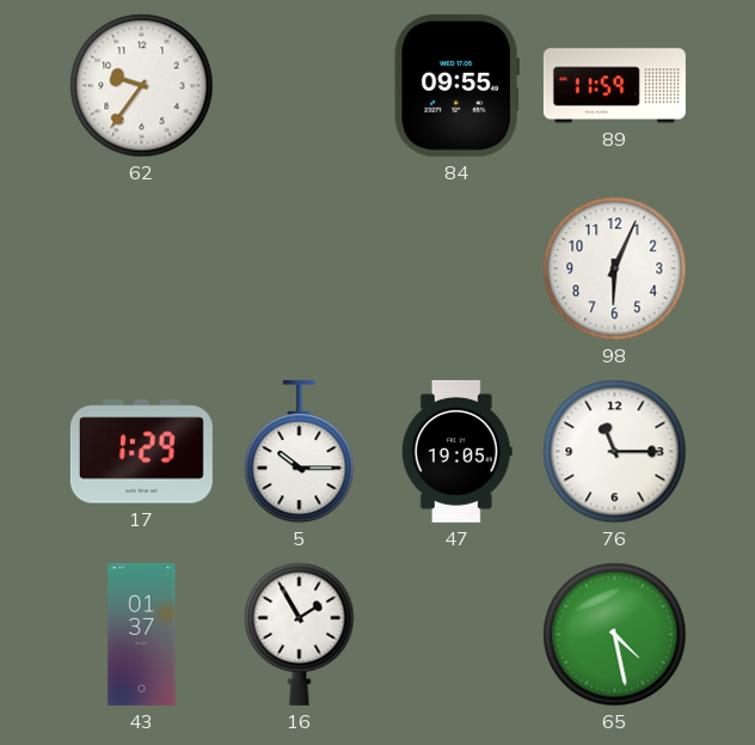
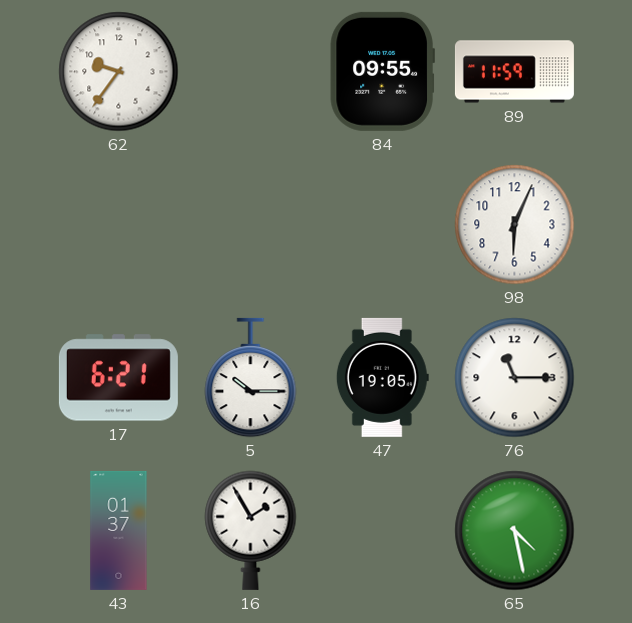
17: 1:29 -> 6:21 (118, 378)
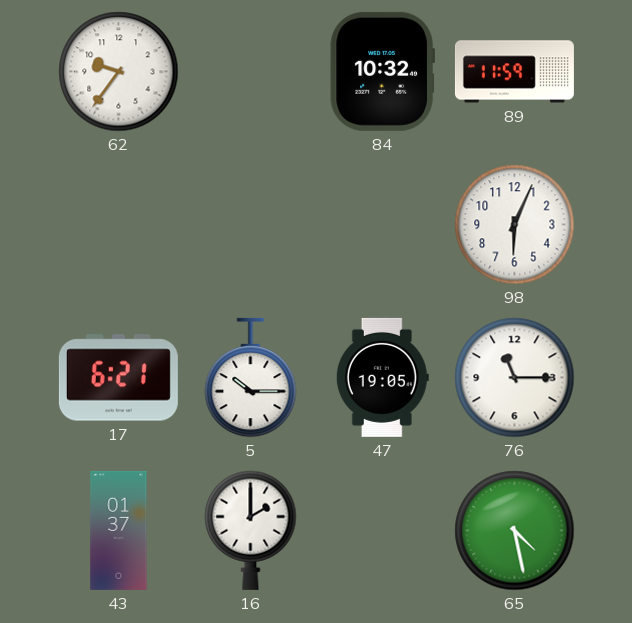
84: 09:55 -> 10:32 (382, 71)
16: 1:55 -> 2:00 (251, 530)
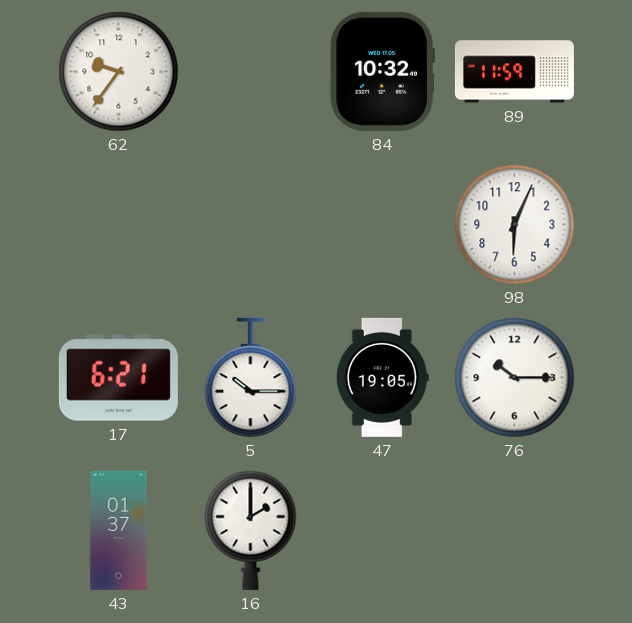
76: 11:15 -> 10:15 (515, 378)
65: 4:28 -> none (515, 531)
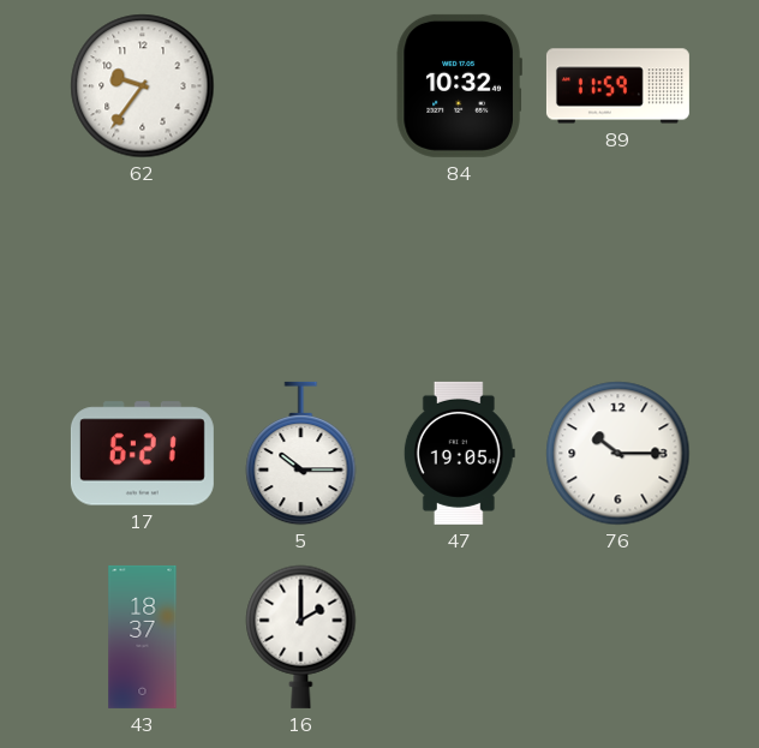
98: 6:04 -> none (515, 225)
43: 01:37 -> 18:37 (143, 636)
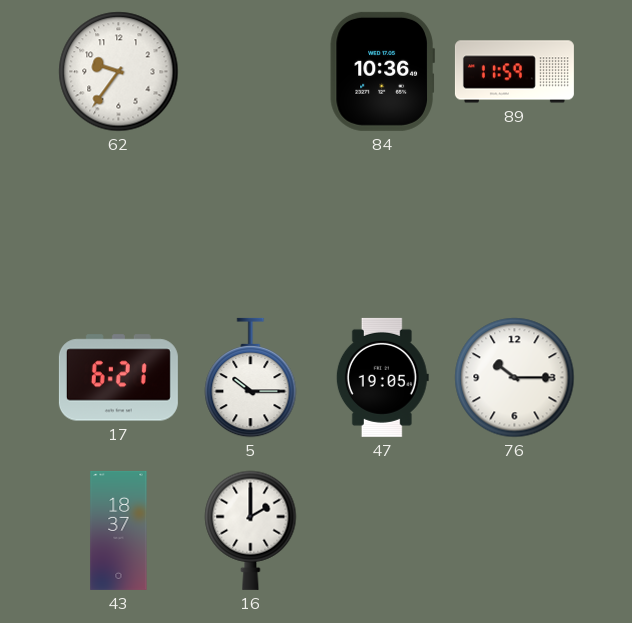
84: 10:32 -> 10:36 (382, 71)
